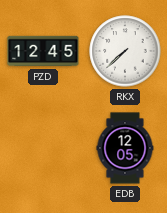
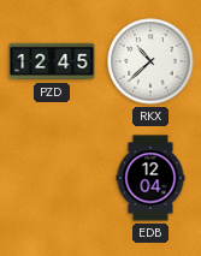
RKX: 7:38 -> 10:38 (150, 61)
EDB: 12:05 -> 12:04 (150, 178)
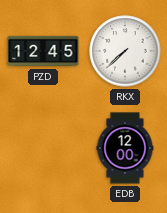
RKX: 10:38 -> 7:38 (125, 51)
EDB: 12:04 -> 12:00 (125, 148)
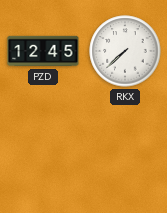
EDB: 12:00 -> none (125, 148)
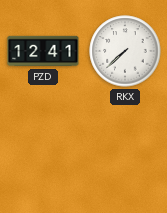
PZD: 12:45 -> 12:41 (43, 51)
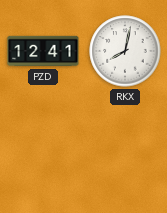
RKX: 7:38 -> 8:02 (125, 51)
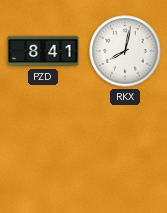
PZD: 12:41 -> 8:41 (43, 51)
